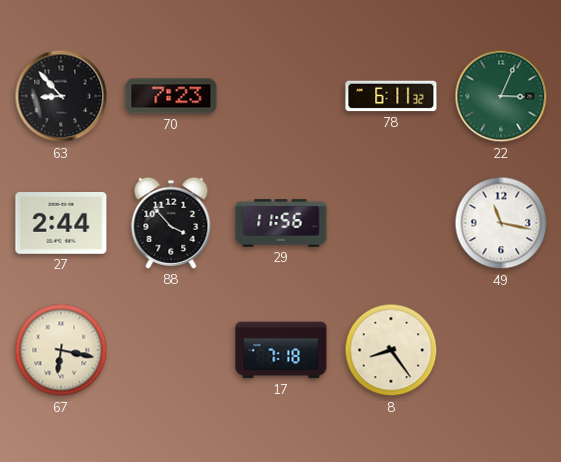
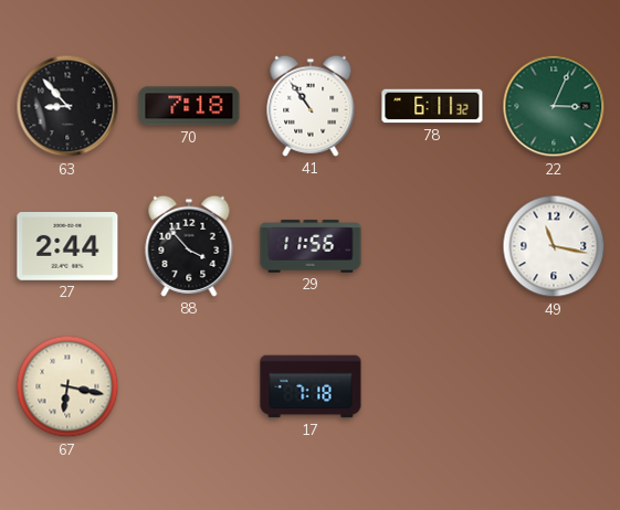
70: 7:23 -> 7:18 (189, 106)
41: none -> 10:54 (311, 106)
8: 8:24 -> none (391, 350)
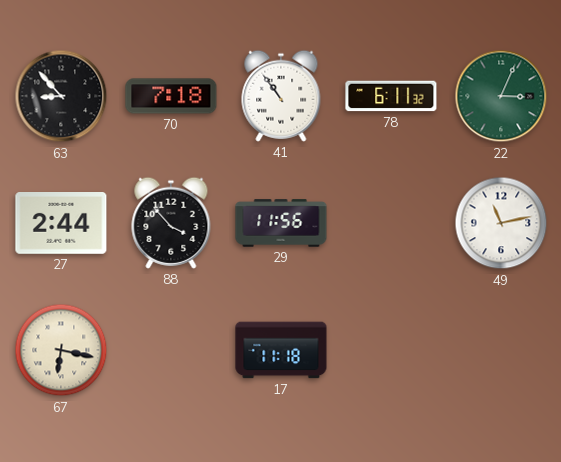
49: 11:17 -> 11:13 (501, 223)
17: 7:18 -> 11:18 (281, 350)
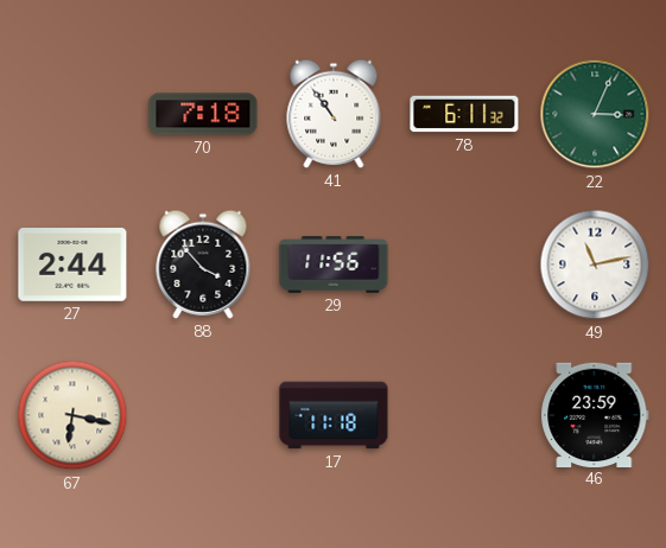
63: 8:53 -> none (61, 96)
46: none -> 23:59 (595, 414)
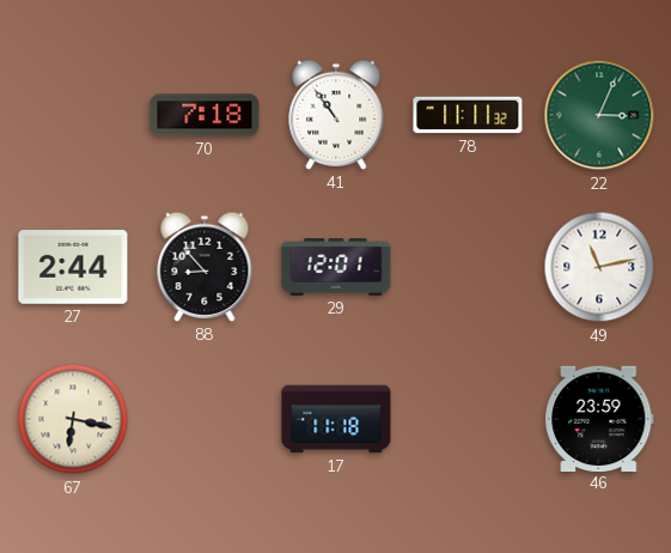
78: 6:11 -> 11:11 (468, 115)
88: 3:53 -> 8:53 (205, 267)
29: 11:56 -> 12:01 (336, 267)
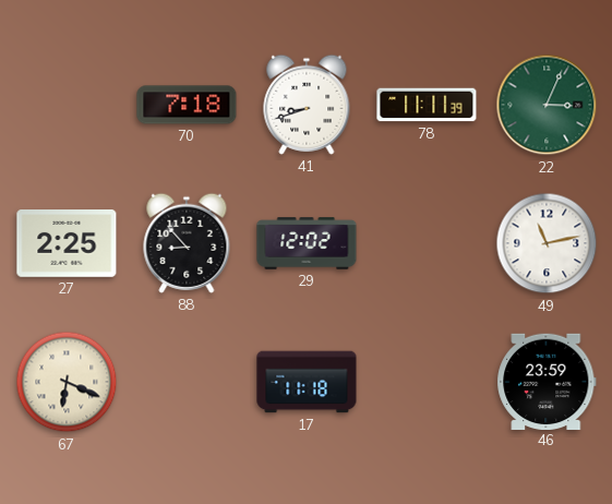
41: 10:54 -> 8:42 (307, 105)
78: 11:11:32 -> 11:11:39 (427, 105)
27: 2:44 -> 2:25 (67, 244)
29: 12:01 -> 12:02 (307, 243)
67: 6:17 -> 6:19 (67, 382)
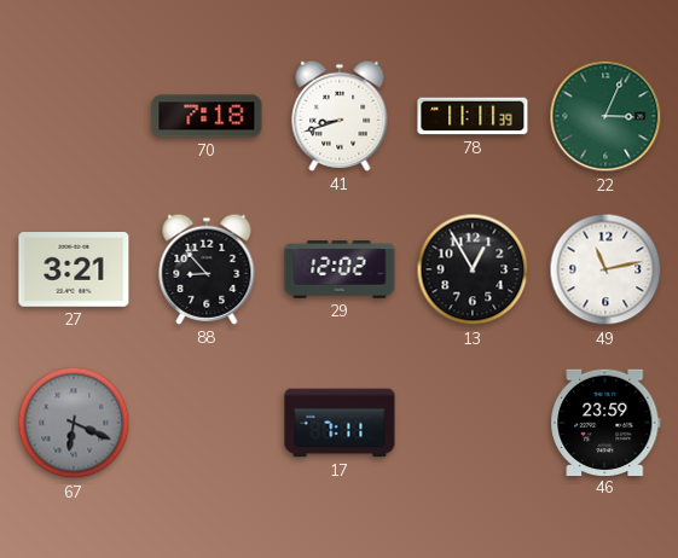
27: 2:25 -> 3:21 (74, 271)
13: none -> 12:55 (473, 269)
67 dial: cream -> grey (74, 423)
17: 11:18 -> 7:11 (340, 423)
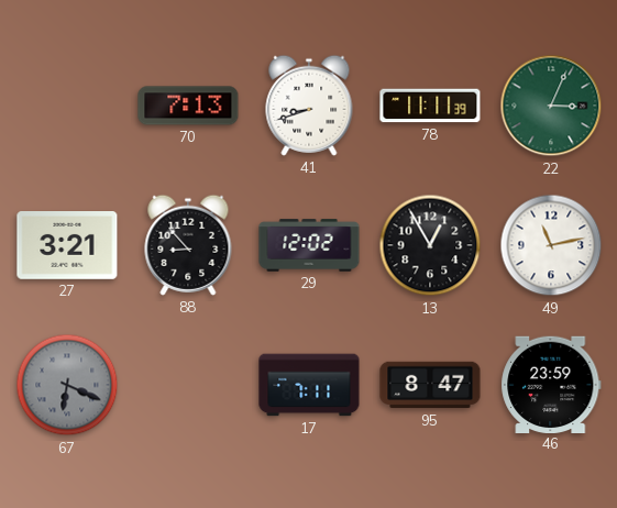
70: 7:18 -> 7:13 (188, 106)
95: none -> 8:47 (430, 385)
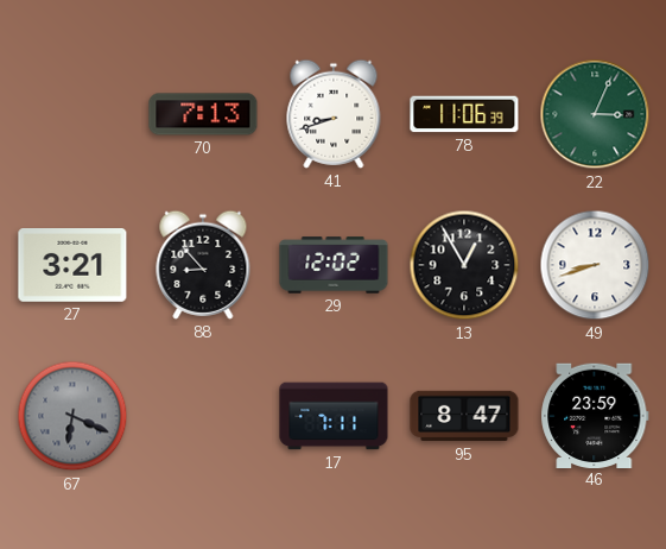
78: 11:11 -> 11:06 (464, 114)
49: 11:13 -> 8:42 (595, 265)
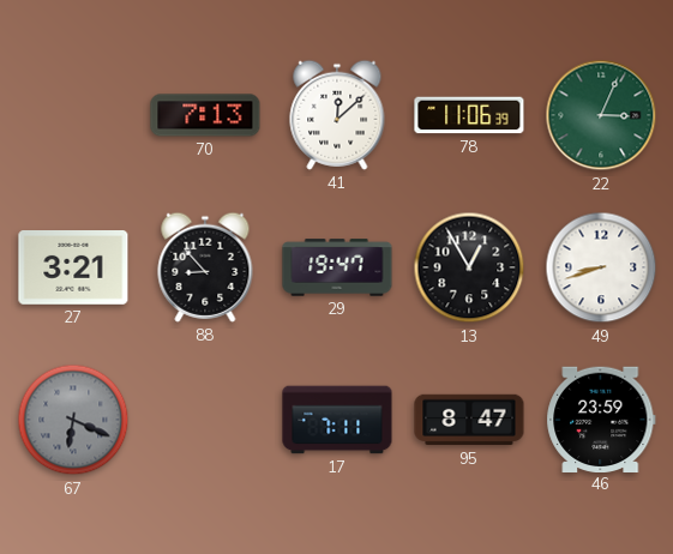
41: 8:42 -> 12:08 (337, 115)
29: 12:02 -> 19:47 (337, 267)
